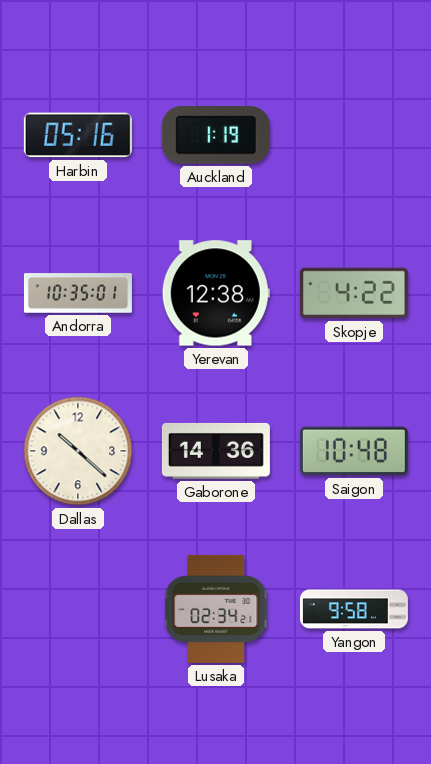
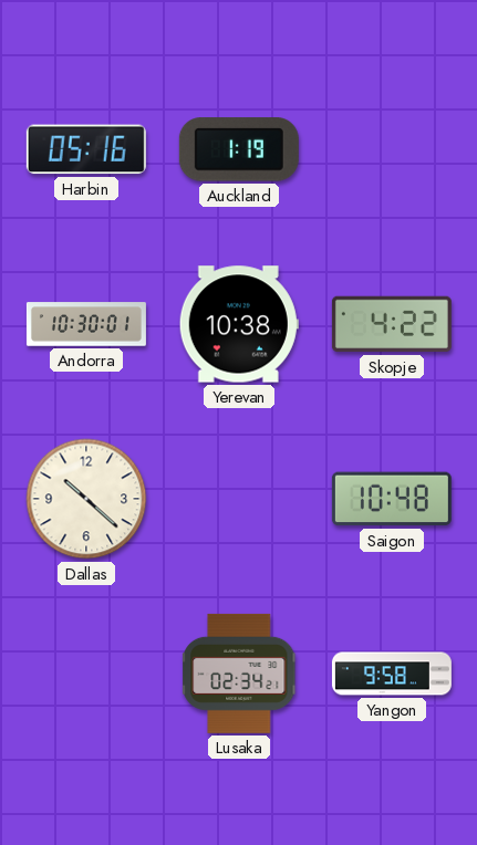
Andorra: 10:35 -> 10:30 (86, 324)
Yerevan: 12:38 -> 10:38 (239, 324)
Gaborone: 14:36 -> none (216, 451)
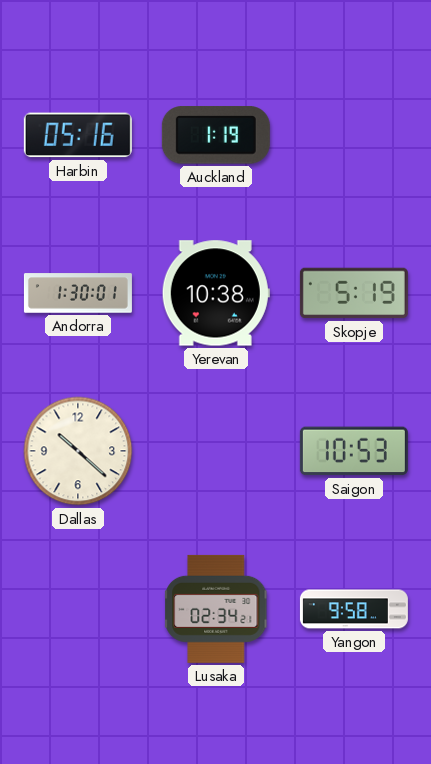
Andorra: 10:30 -> 1:30 (78, 293)
Skopje: 4:22 -> 5:19 (354, 293)
Saigon: 10:48 -> 10:53 (354, 451)
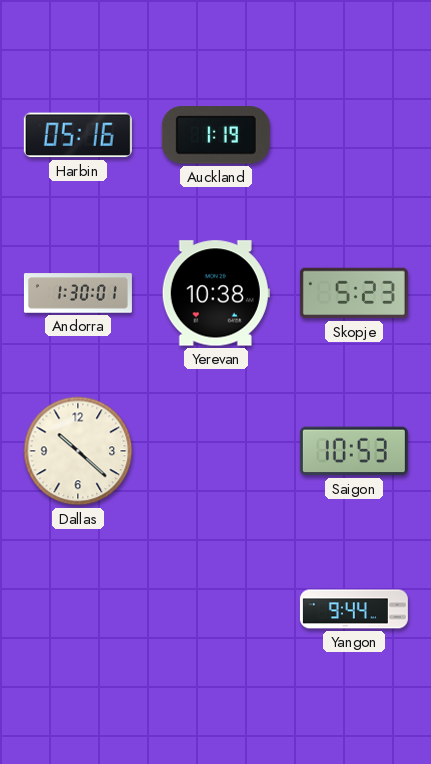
Skopje: 5:19 -> 5:23 (354, 293)
Lusaka: 02:34 -> none (216, 609)
Yangon: 9:58 -> 9:44 (354, 609)
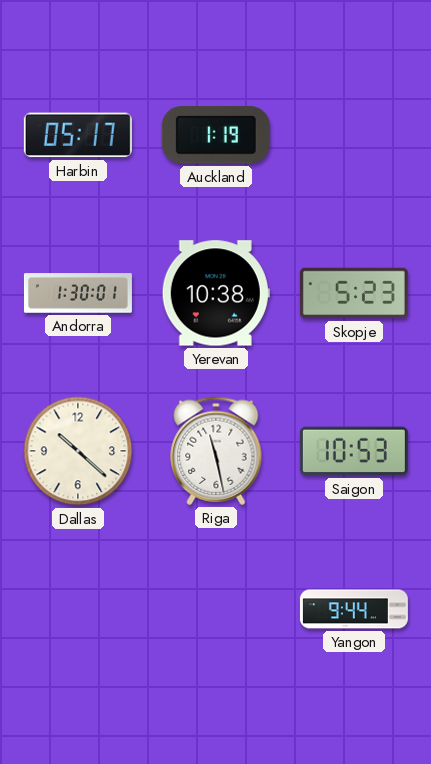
Harbin: 05:16 -> 05:17 (78, 135)
Riga: none -> 11:28 (216, 451)
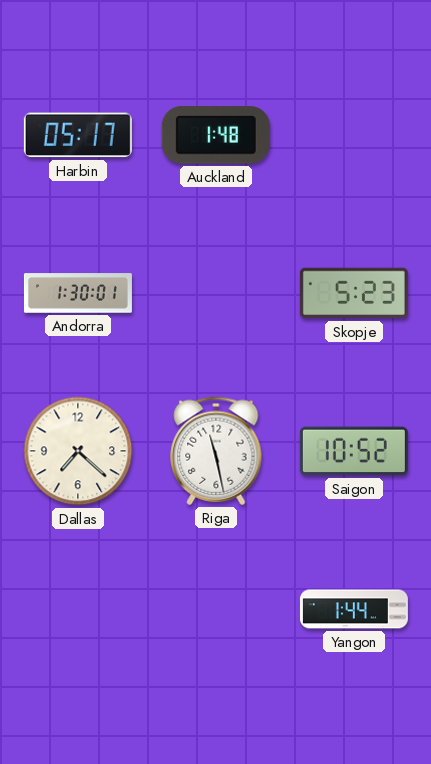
Auckland: 1:19 -> 1:48 (216, 135)
Yerevan: 10:38 -> none (216, 293)
Dallas: 10:22 -> 7:22 (78, 451)
Saigon: 10:53 -> 10:52 (354, 451)
Yangon: 9:44 -> 1:44 (354, 609)
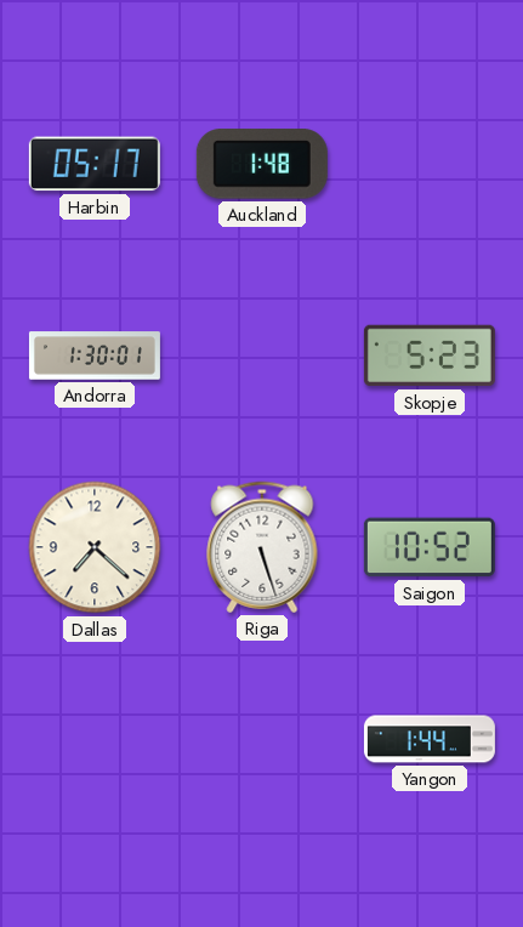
Riga: 11:28 -> 5:27 (262, 547)
